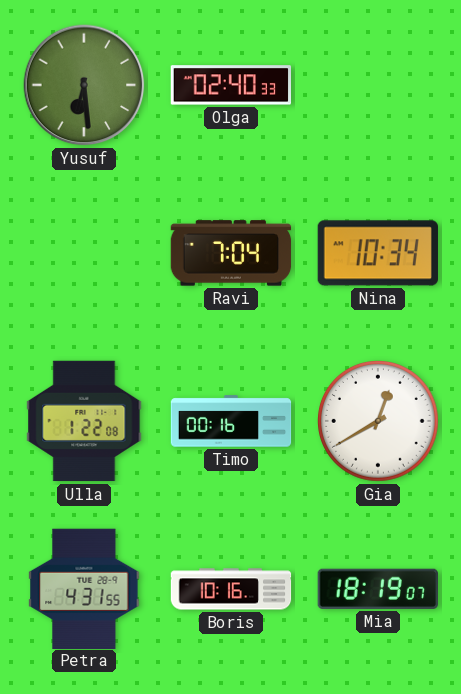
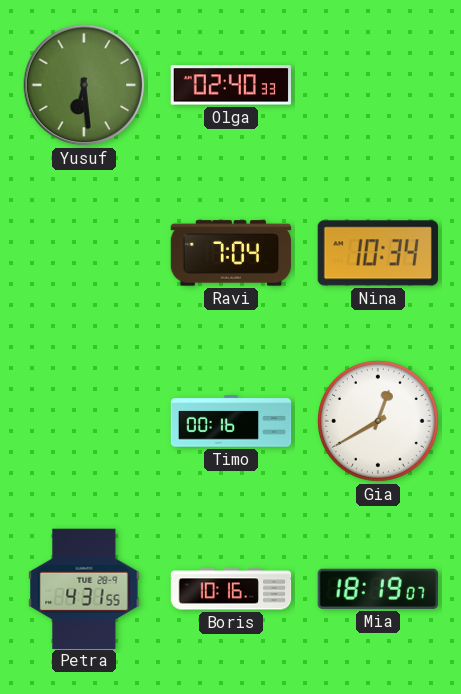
Ulla: 1:22 -> none (84, 421)
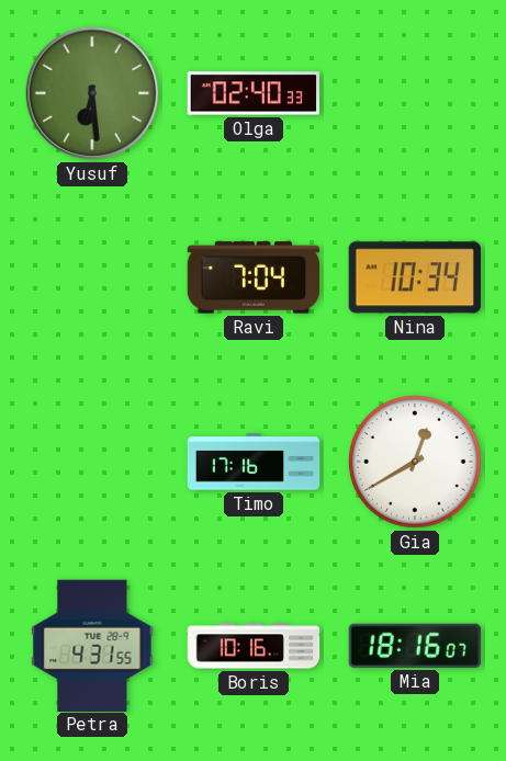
Timo: 00:16 -> 17:16 (254, 462)
Mia: 18:19 -> 18:16 (415, 646)
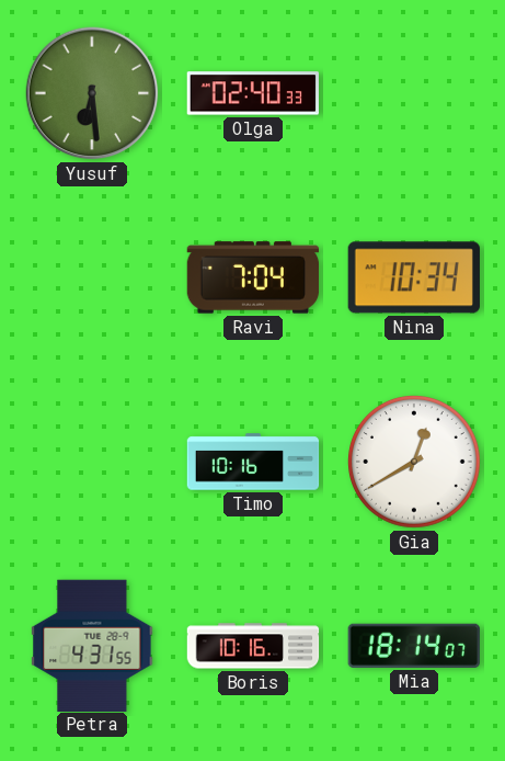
Timo: 17:16 -> 10:16 (253, 462)
Mia: 18:16 -> 18:14 (414, 646)
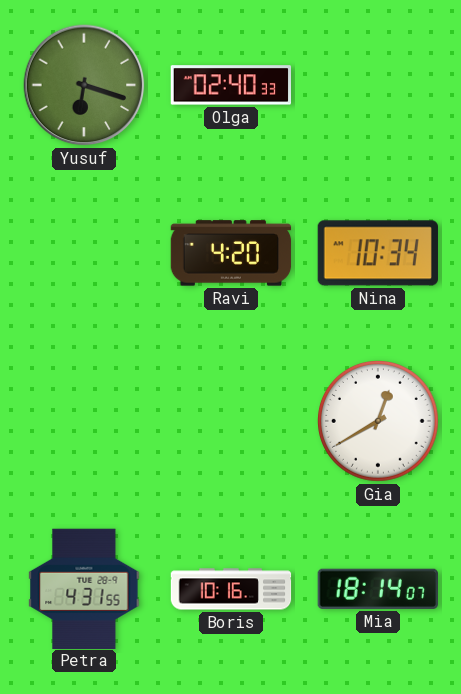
Yusuf: 6:29 -> 6:18 (84, 85)
Ravi: 7:04 -> 4:20 (231, 253)
Timo: 10:16 -> none (253, 462)
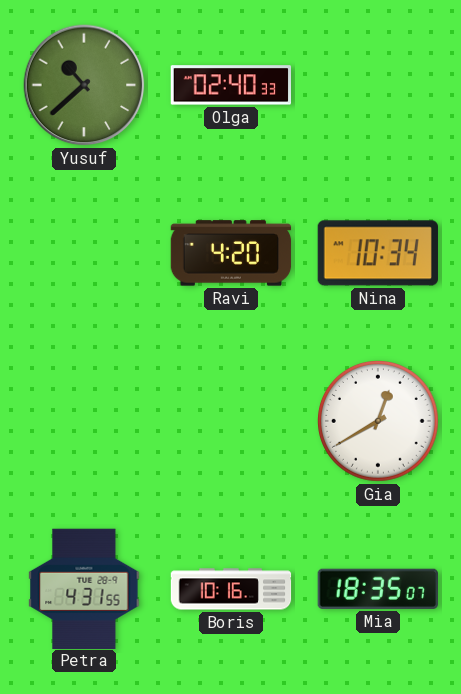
Yusuf: 6:18 -> 10:38 (84, 85)
Mia: 18:14 -> 18:35 (378, 589)
